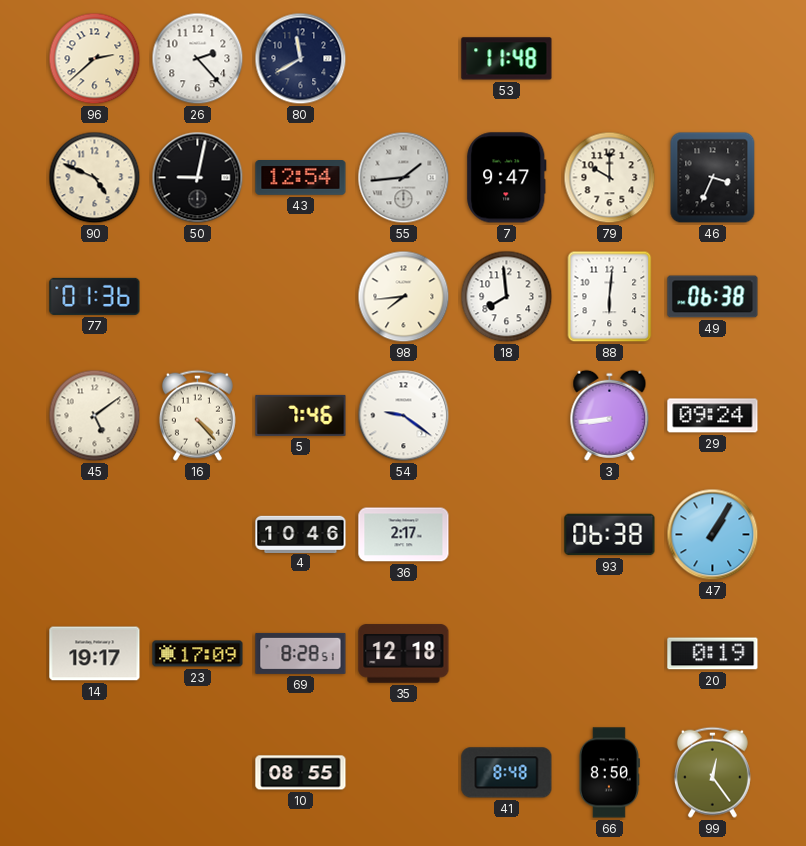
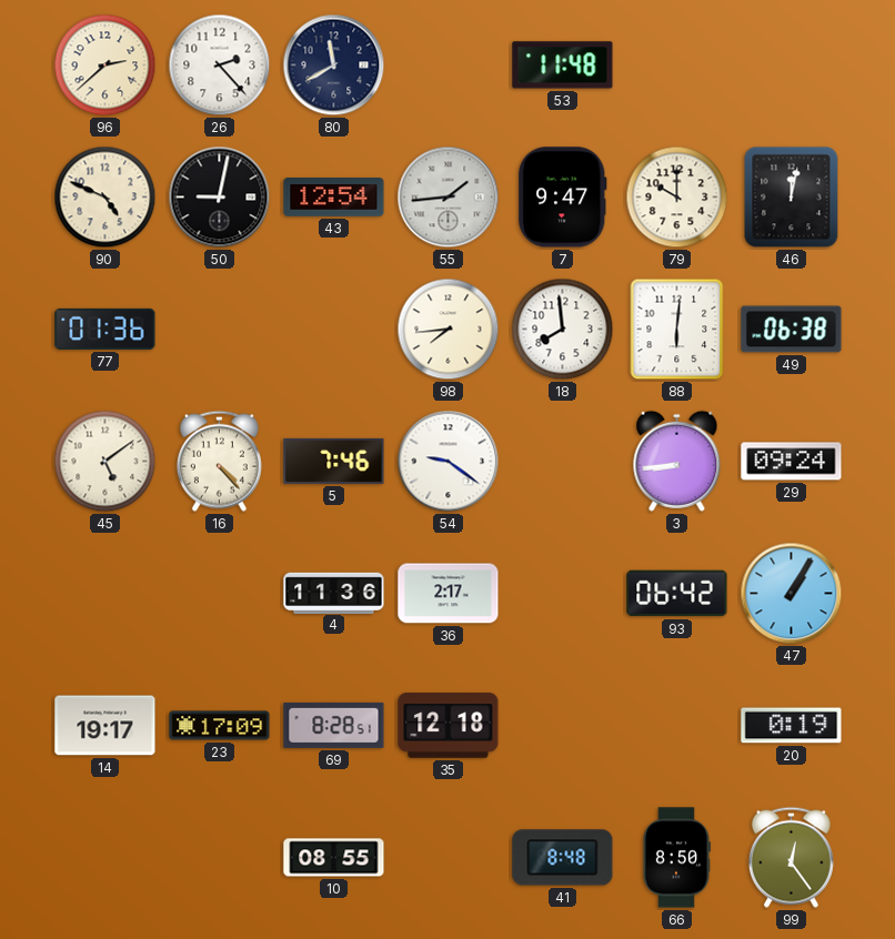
46: 3:34 -> 12:02 (792, 198)
4: 10:46 -> 11:36 (334, 593)
93: 06:38 -> 06:42 (677, 594)
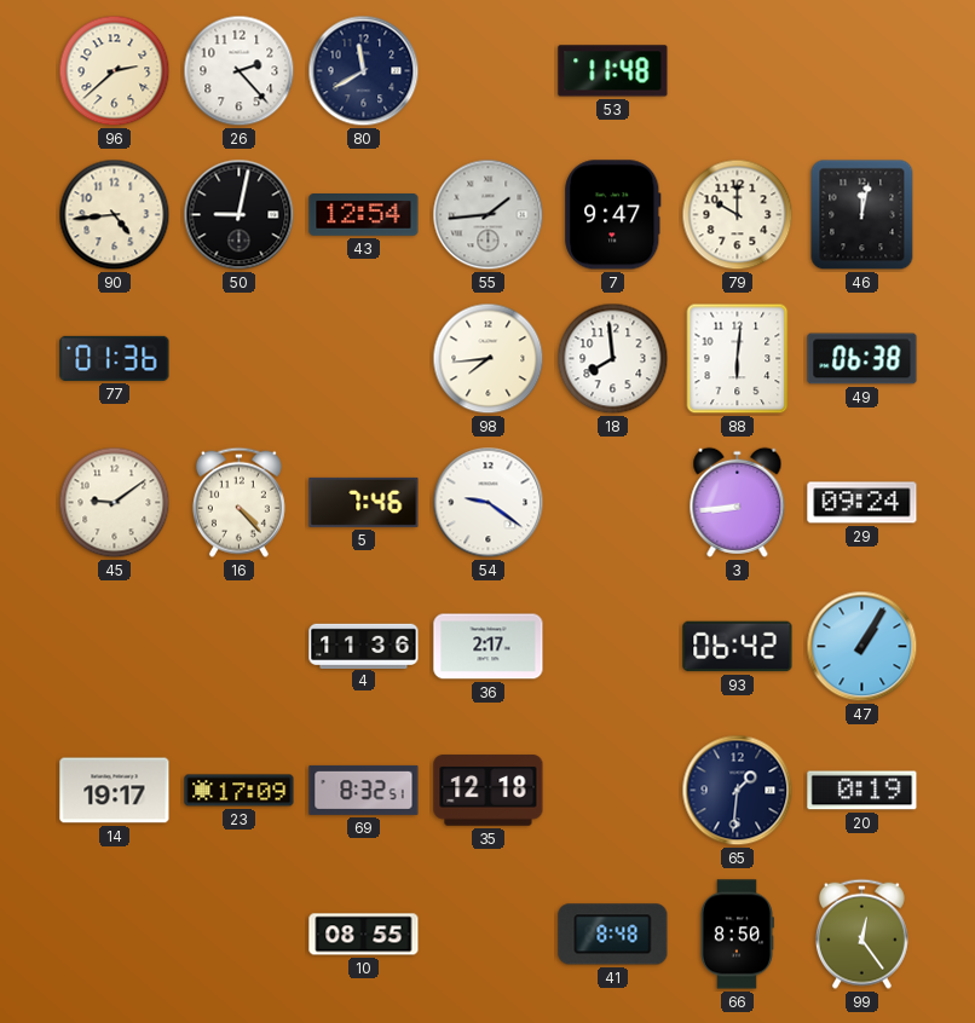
90: 4:49 -> 4:44 (115, 215)
45: 5:09 -> 9:09 (115, 503)
69: 8:28 -> 8:32 (364, 790)
65: none -> 1:31 (738, 791)
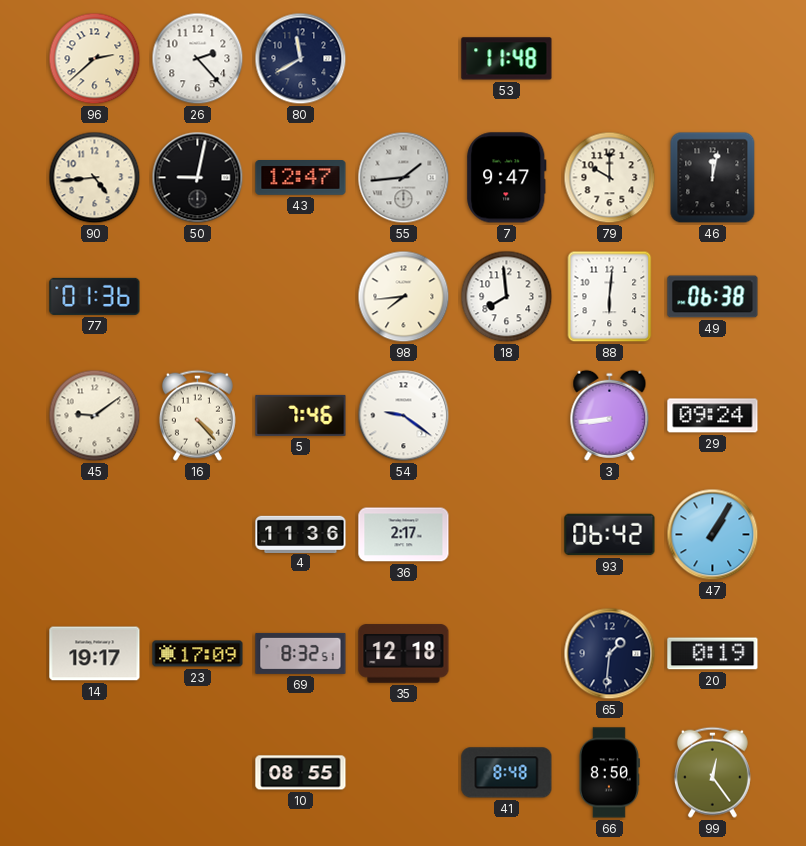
43: 12:54 -> 12:47 (301, 178)
